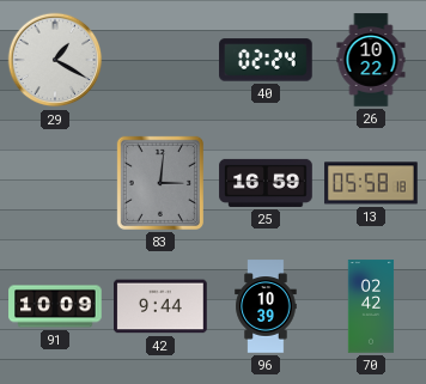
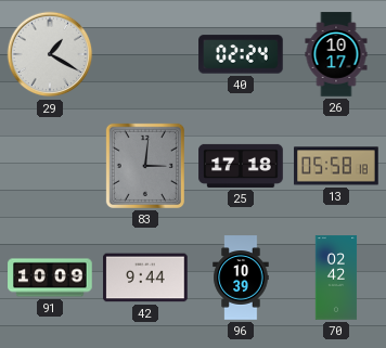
26: 10:22 -> 10:17 (336, 54)
25: 16:59 -> 17:18 (241, 166)
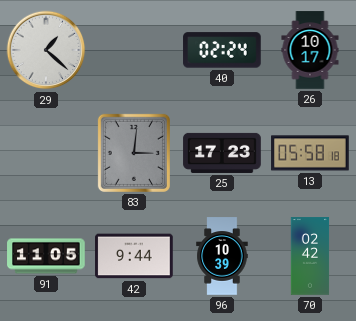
29: 1:20 -> 1:22 (46, 50)
25: 17:18 -> 17:23 (222, 153)
91: 10:09 -> 11:05 (46, 256)
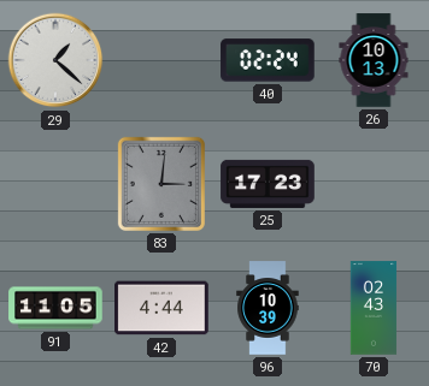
26: 10:17 -> 10:13 (374, 60)
13: 05:58 -> none (310, 153)
42: 9:44 -> 4:44 (161, 308)
70: 02:42 -> 02:43 (374, 308)
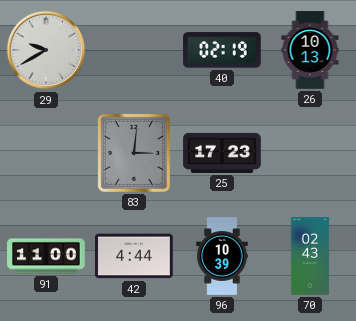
29: 1:22 -> 9:40 (46, 50)
40: 02:24 -> 02:19 (222, 50)
91: 11:05 -> 11:00 (46, 256)
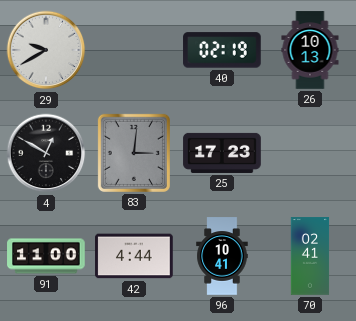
4: none -> 12:50 (46, 153)
96: 10:39 -> 10:41 (222, 256)
70: 02:43 -> 02:41 (310, 256)
